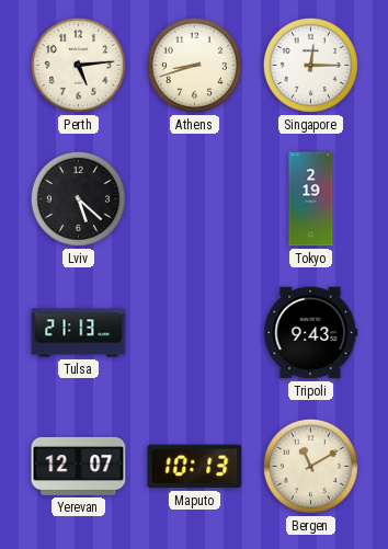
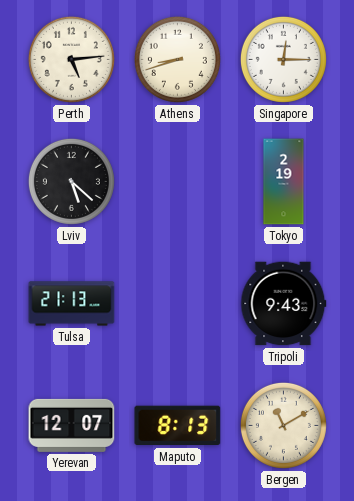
Maputo: 10:13 -> 8:13 (178, 426)
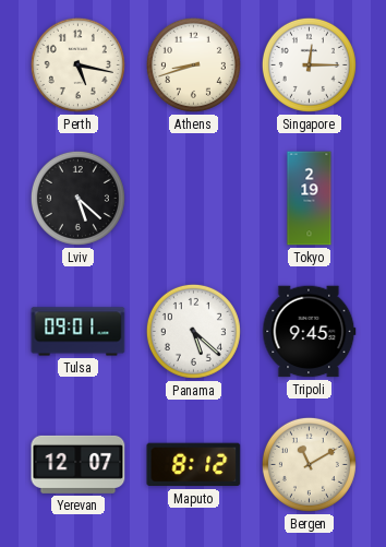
Perth: 5:14 -> 5:17 (77, 64)
Tulsa: 21:13 -> 09:01 (79, 332)
Panama: none -> 5:22 (193, 331)
Tripoli: 9:43 -> 9:45 (310, 332)
Maputo: 8:13 -> 8:12 (194, 465)
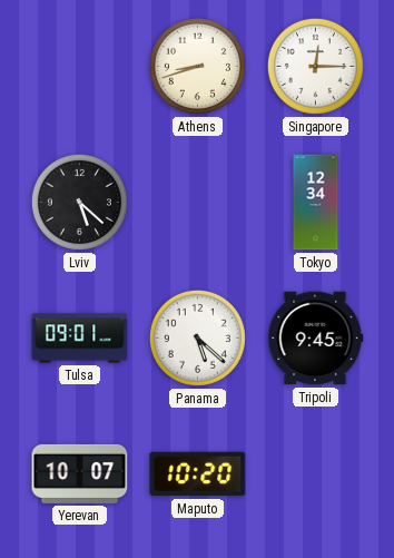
Perth: 5:17 -> none (77, 64)
Tokyo: 2:19 -> 12:34 (316, 203)
Yerevan: 12:07 -> 10:07 (80, 473)
Maputo: 8:12 -> 10:20 (198, 474)
Bergen: 11:10 -> none (309, 464)
